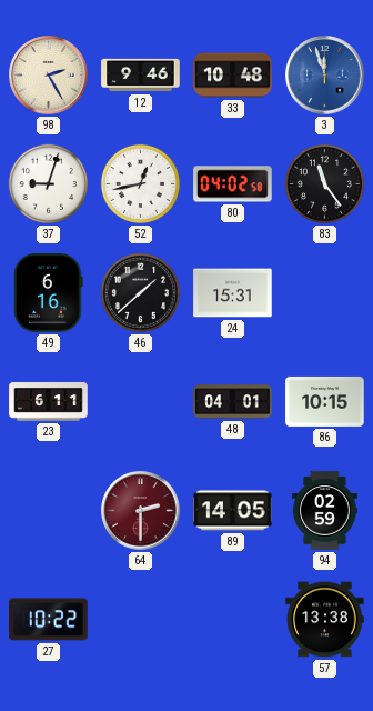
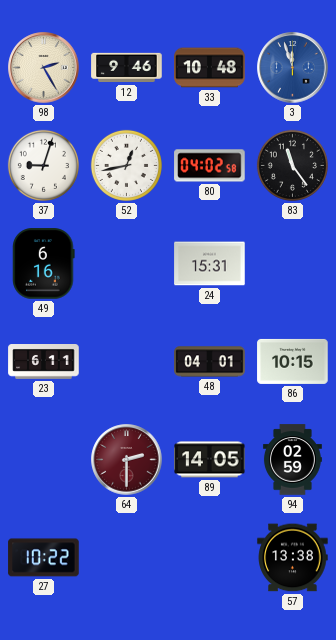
46: 1:38 -> none (140, 292)
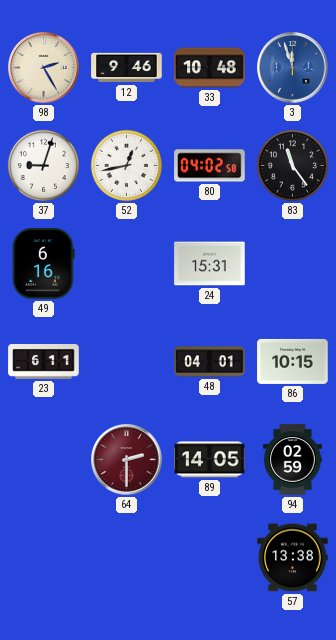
27: 10:22 -> none (44, 558)
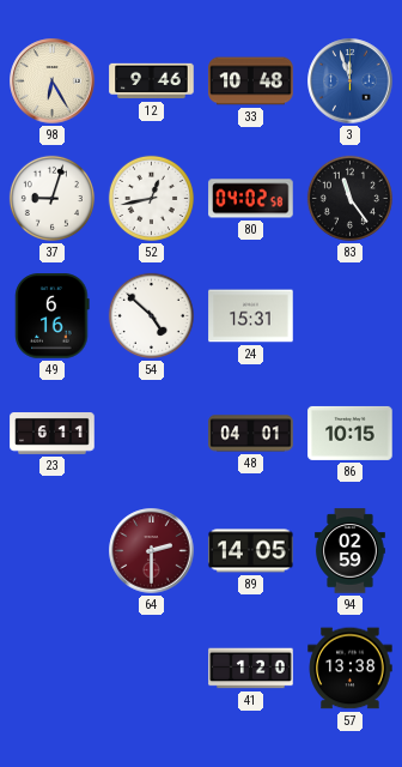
98: 2:25 -> 6:25 (53, 81)
54: none -> 4:52 (151, 315)
41: none -> 1:20 (251, 669)
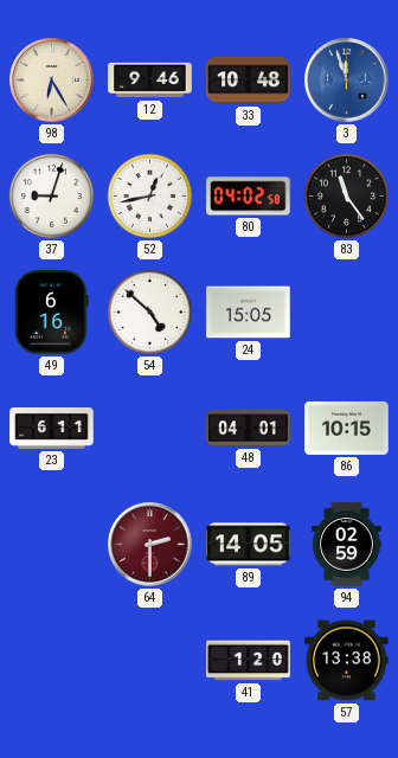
24: 15:31 -> 15:05 (249, 313)
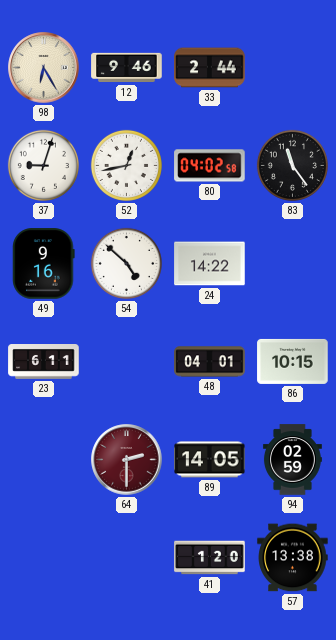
33: 10:48 -> 2:44 (210, 68)
3: 11:57 -> none (347, 81)
49: 6:16 -> 9:16 (44, 264)
24: 15:05 -> 14:22 (210, 264)
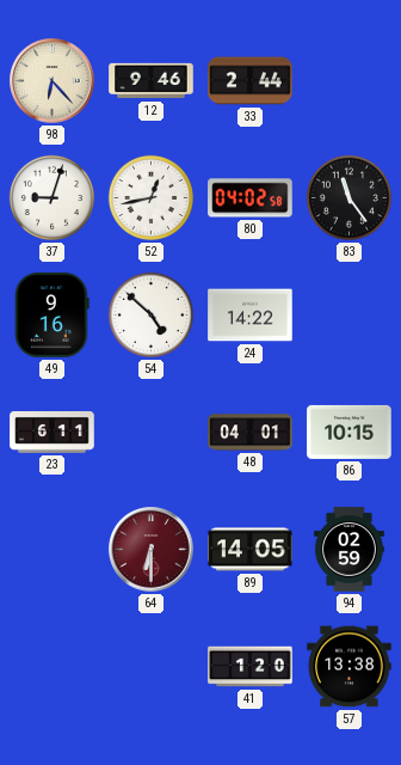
98: 6:25 -> 6:23 (53, 81)
64: 2:30 -> 6:30 (152, 550)
